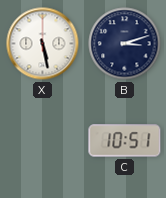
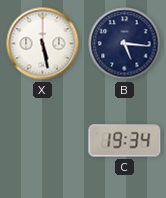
B: 3:12 -> 5:16 (125, 44)
C: 10:51 -> 19:34 (125, 141)
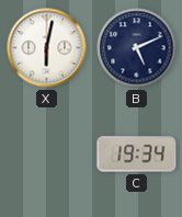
X: 5:28 -> 6:02 (47, 48)
B: 5:16 -> 5:11 (137, 48)
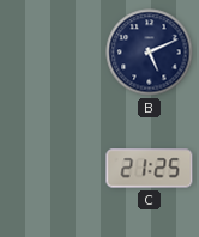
X: 6:02 -> none (47, 48)
C: 19:34 -> 21:25 (150, 169)
